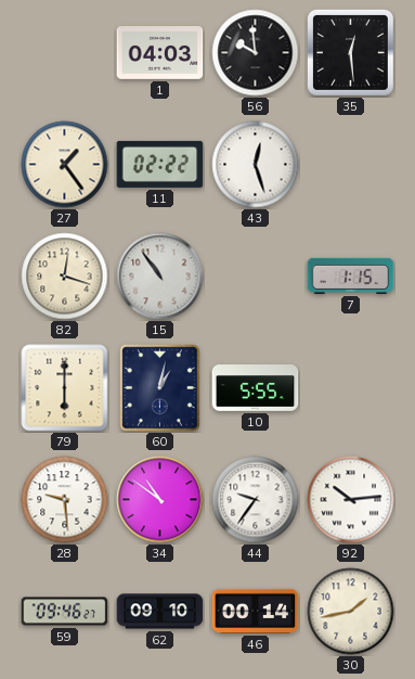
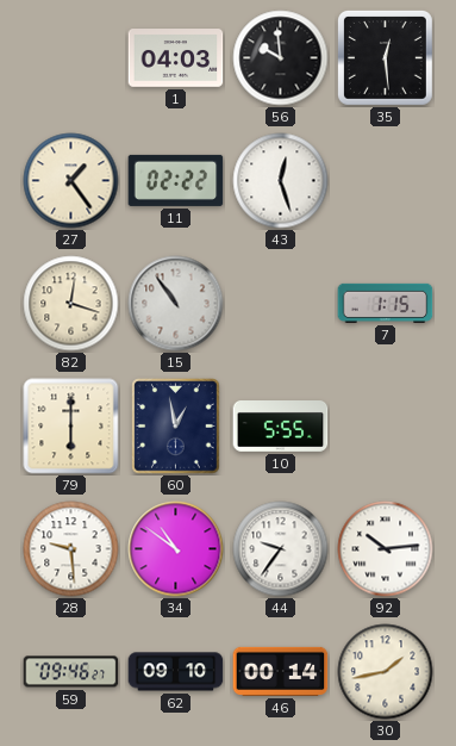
60: 1:02 -> 12:58 (176, 427)
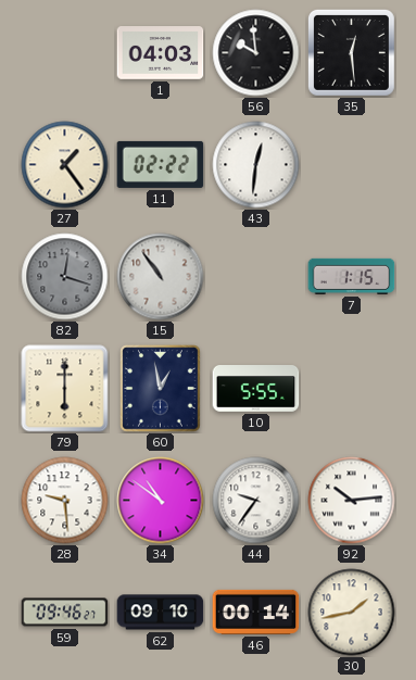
43: 12:27 -> 12:31 (256, 165)
82 dial: cream -> grey (65, 277)
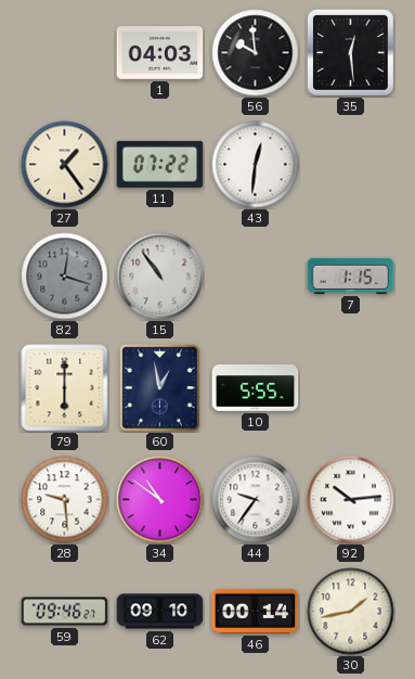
11: 02:22 -> 07:22 (160, 164)
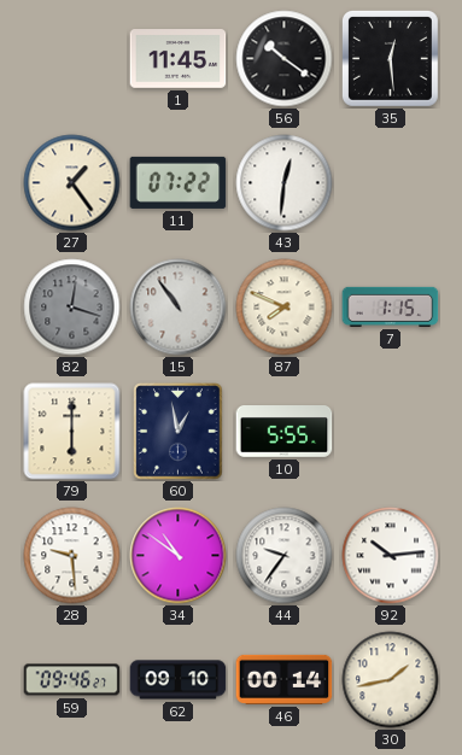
1: 04:03 -> 11:45 (179, 59)
56: 9:59 -> 10:21 (285, 59)
87: none -> 7:49 (285, 308)
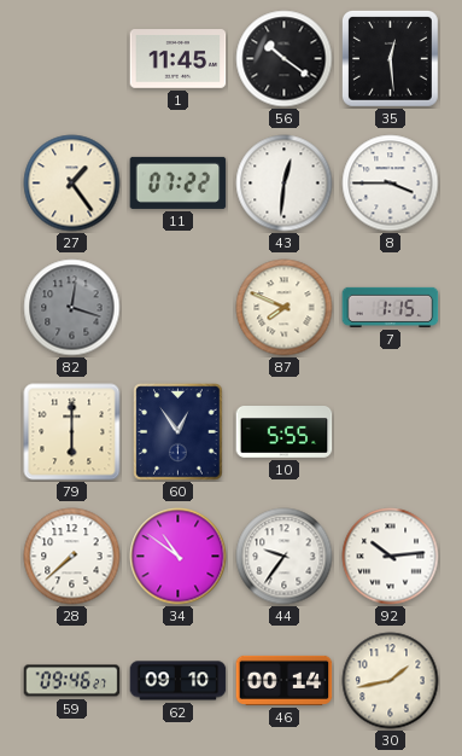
8: none -> 3:45 (391, 184)
15: 10:54 -> none (179, 308)
60: 12:58 -> 12:54 (179, 432)
28: 9:29 -> 7:38 (72, 557)
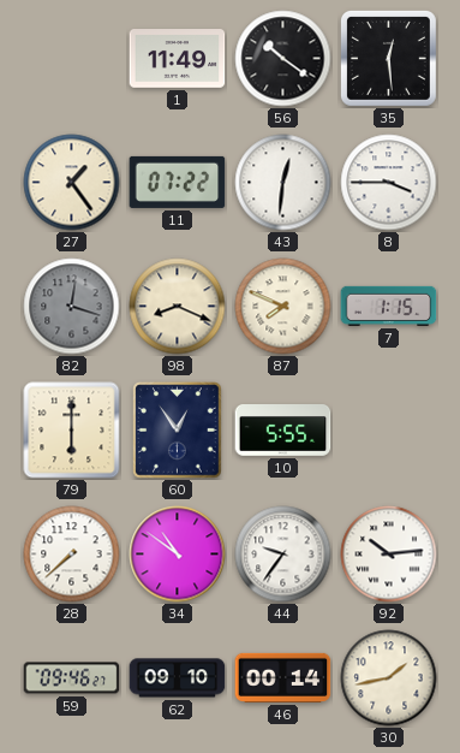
1: 11:45 -> 11:49 (178, 59)
98: none -> 8:19 (178, 307)
